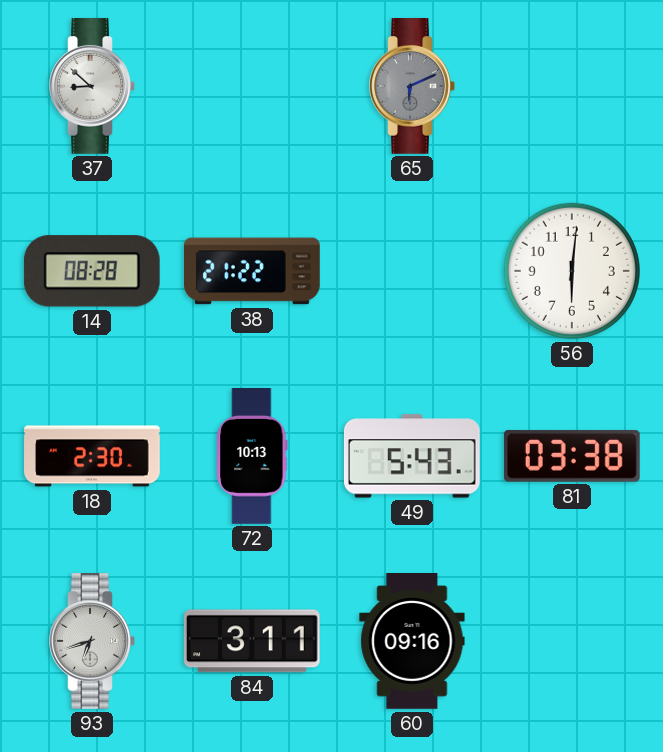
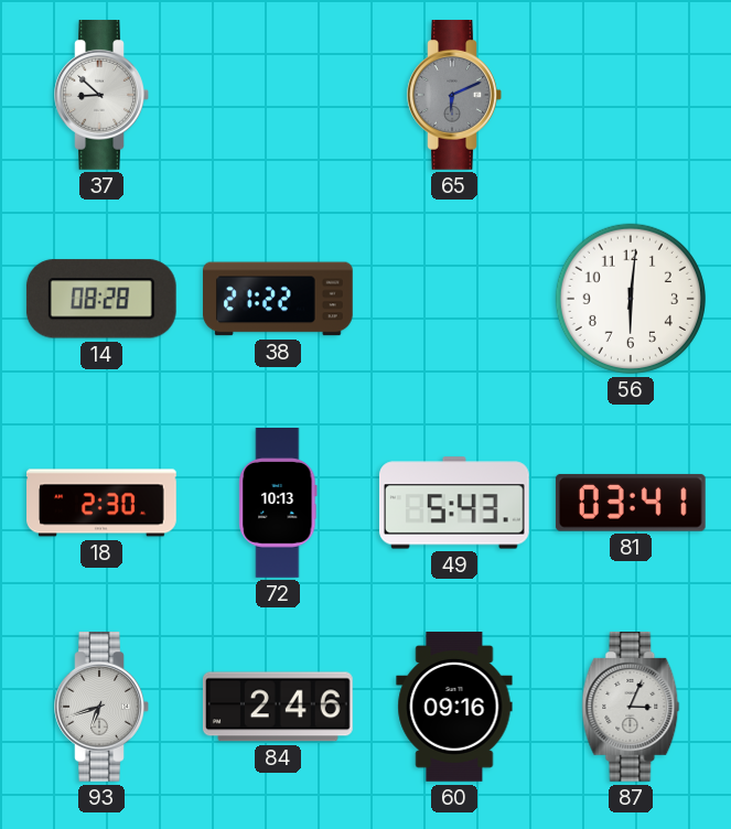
81: 03:38 -> 03:41 (631, 503)
84: 3:11 -> 2:46 (278, 707)
87: none -> 3:04 (631, 708)
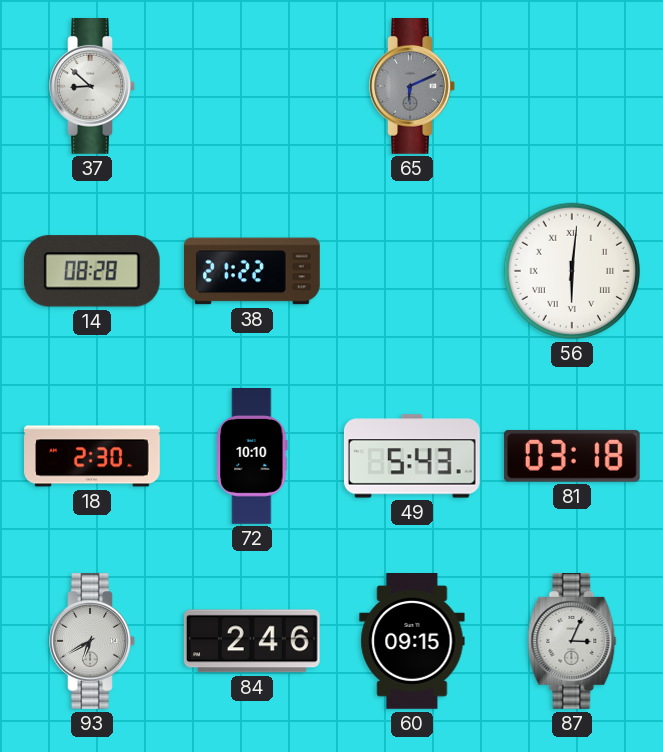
56 numerals: Arabic -> Roman (572, 271)
72: 10:13 -> 10:10 (252, 457)
81: 03:41 -> 03:18 (572, 456)
93: 6:42 -> 6:40 (92, 642)
60: 09:16 -> 09:15 (412, 642)
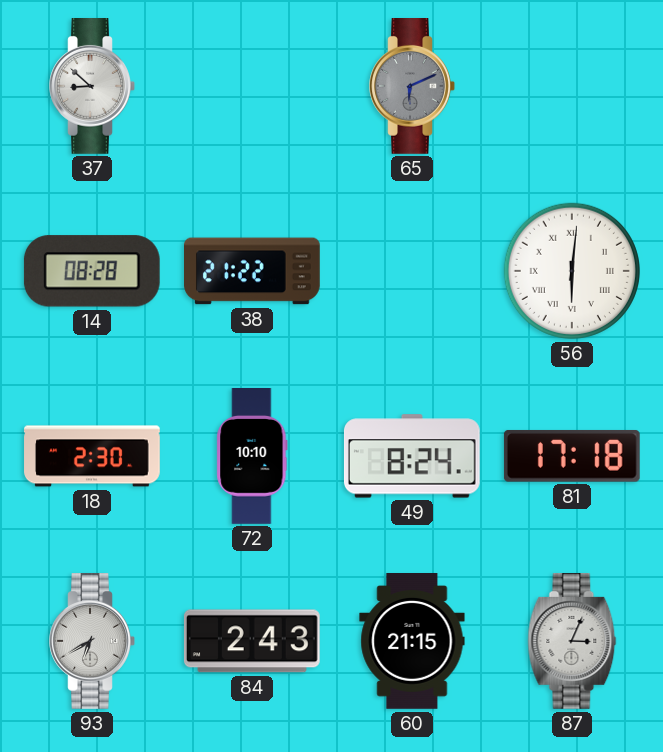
49: 5:43 -> 8:24 (412, 456)
81: 03:18 -> 17:18 (572, 456)
84: 2:46 -> 2:43 (252, 641)
60: 09:15 -> 21:15 (412, 642)
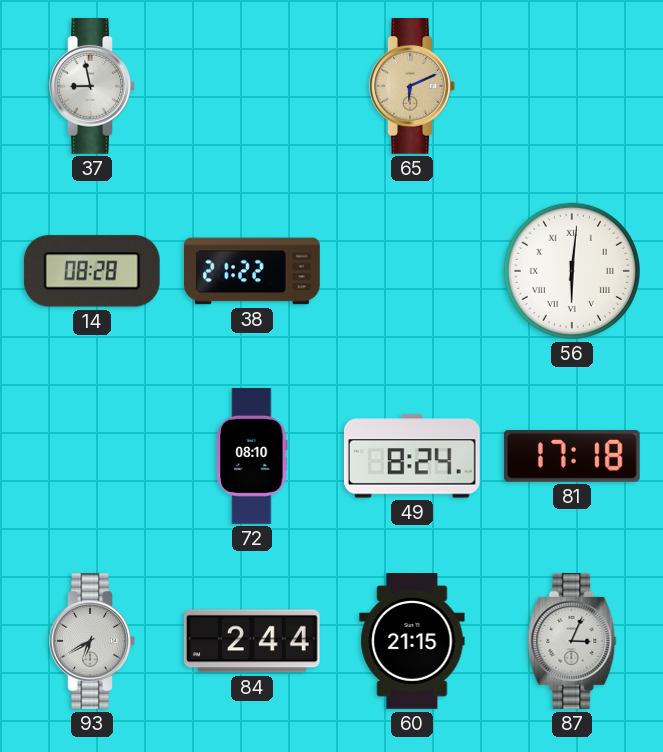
37: 8:52 -> 8:58 (92, 87)
65 dial: grey -> champagne (412, 87)
18: 2:30 -> none (92, 456)
72: 10:10 -> 08:10 (252, 457)
84: 2:43 -> 2:44 (252, 641)
